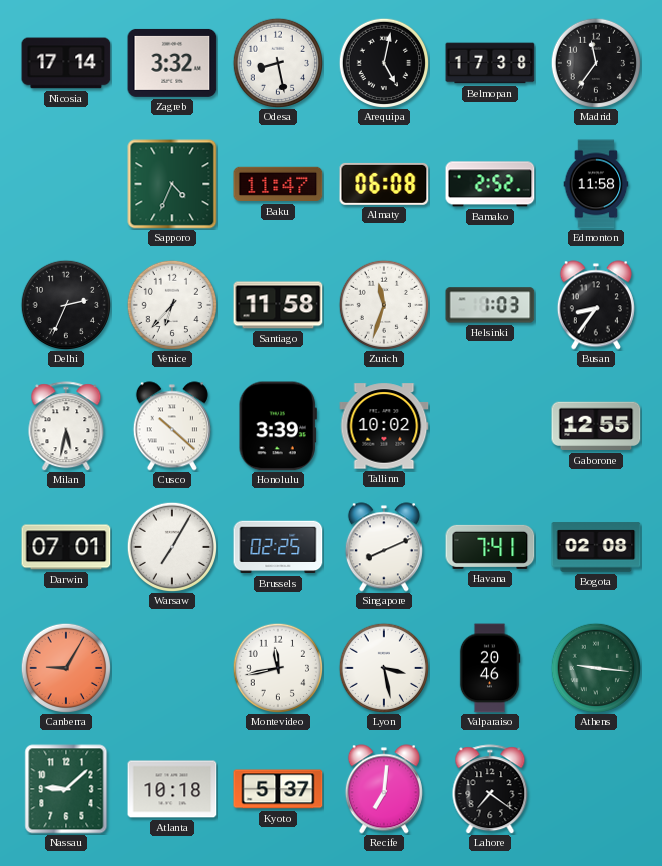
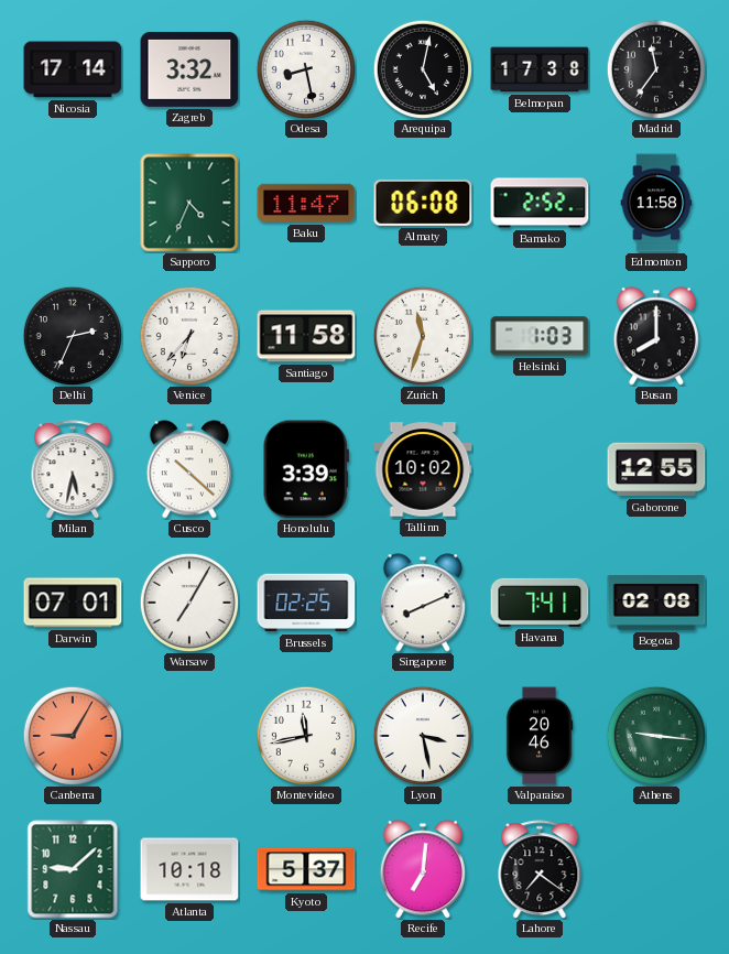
Busan: 8:36 -> 8:00 (656, 336)
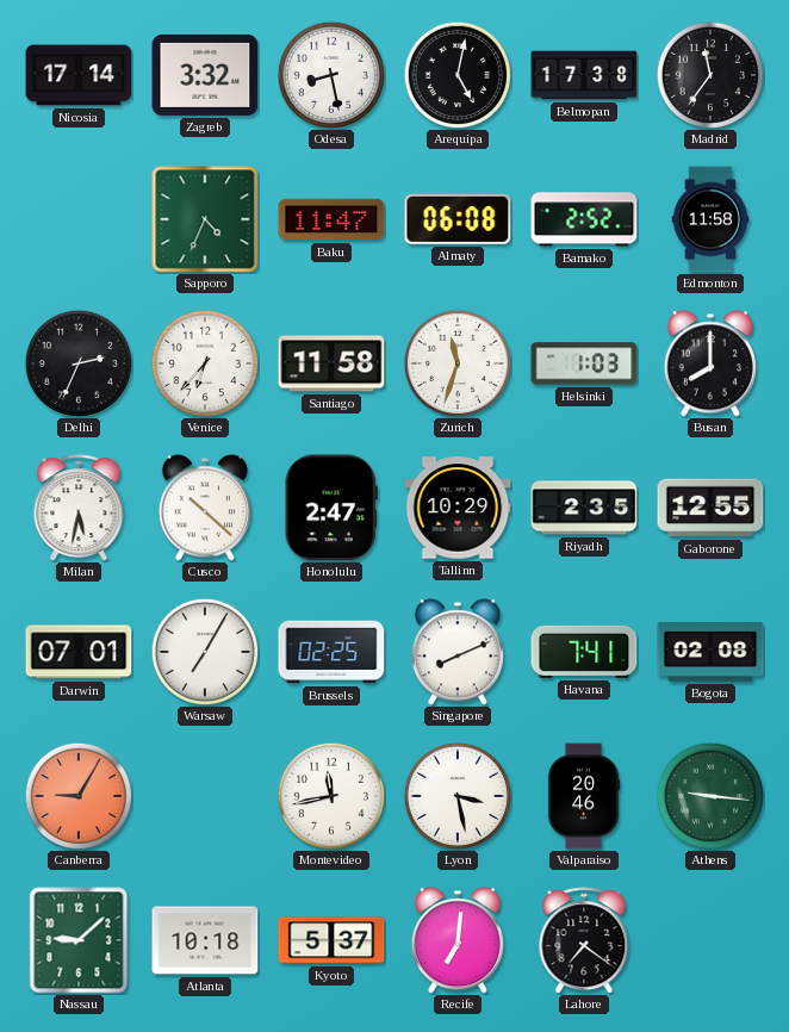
Honolulu: 3:39 -> 2:47 (331, 508)
Tallinn: 10:02 -> 10:29 (458, 508)
Riyadh: none -> 2:35 (584, 508)
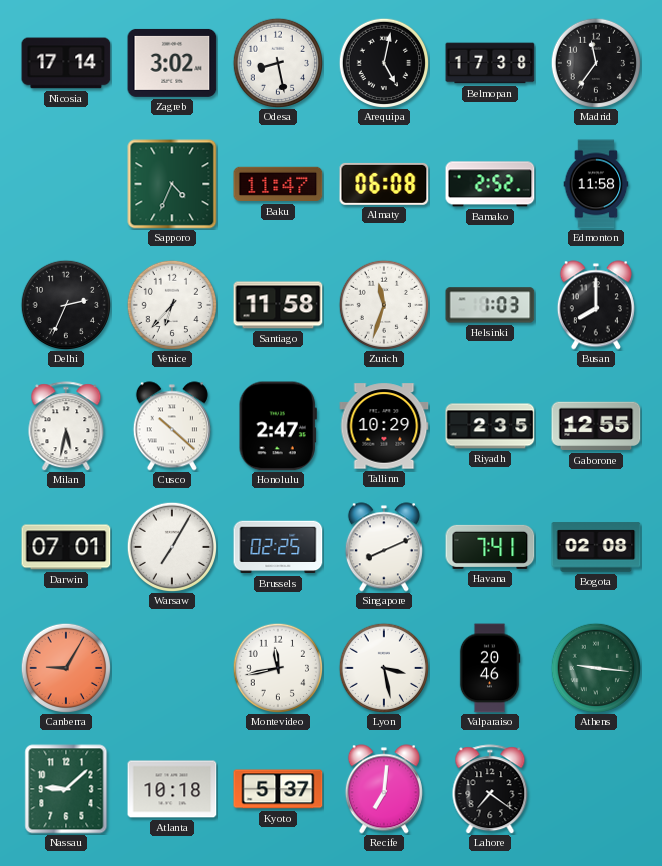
Zagreb: 3:32 -> 3:02 (172, 63)
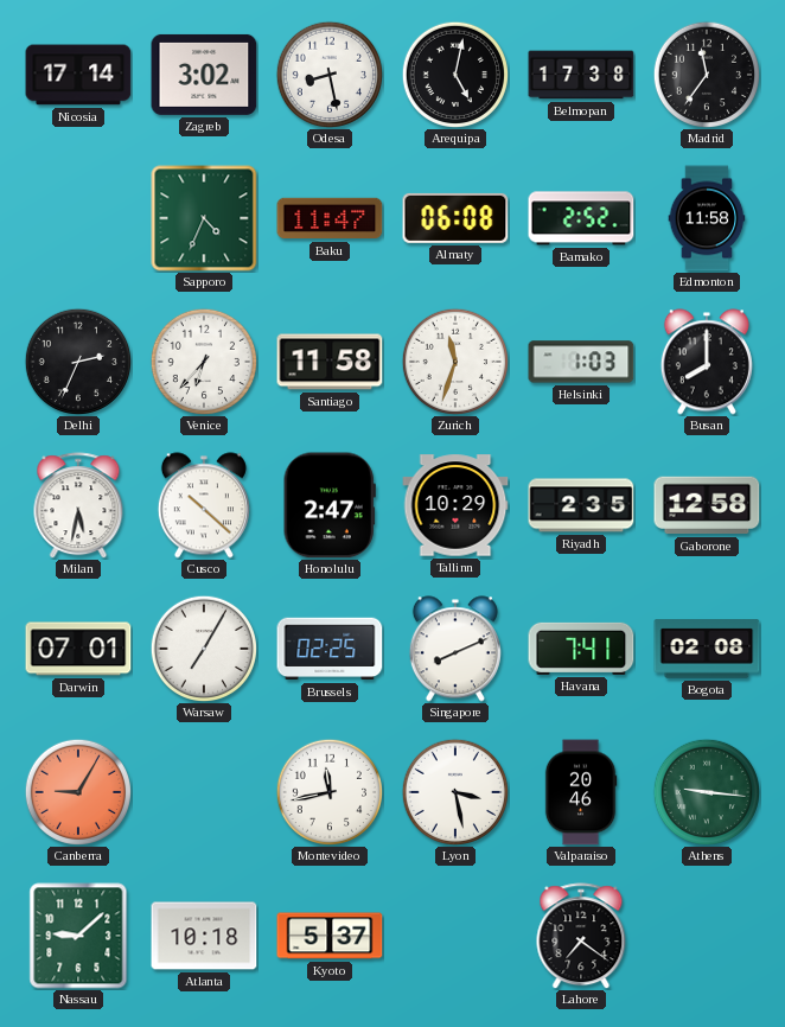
Gaborone: 12:55 -> 12:58 (707, 505)
Recife: 7:01 -> none (384, 789)
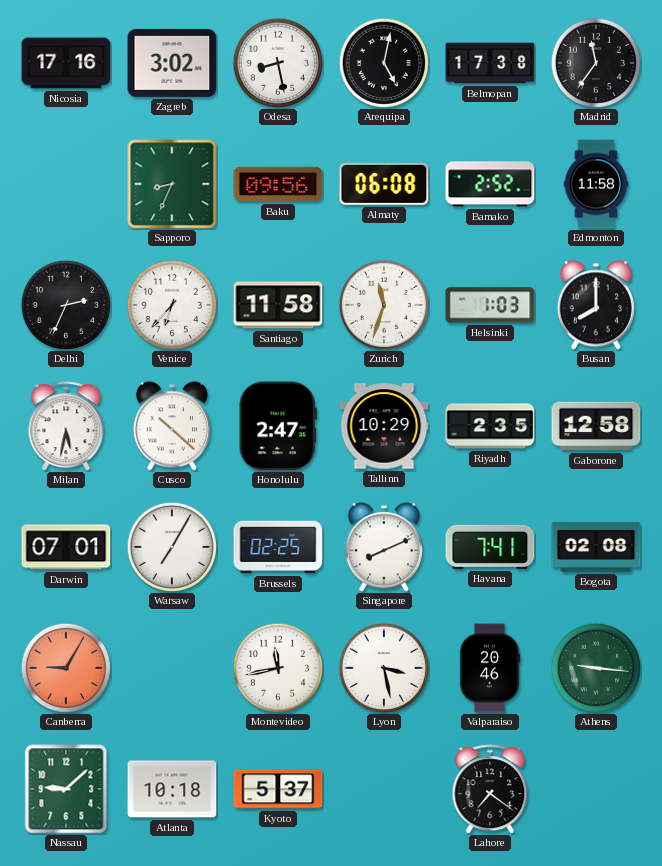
Nicosia: 17:14 -> 17:16 (66, 63)
Sapporo: 4:34 -> 8:34 (172, 184)
Baku: 11:47 -> 09:56 (278, 184)
